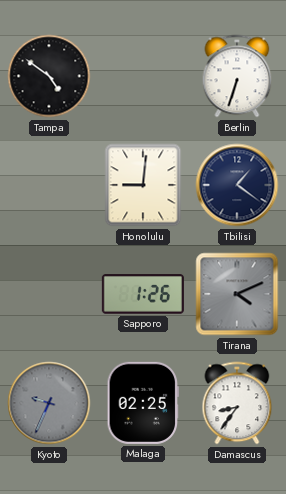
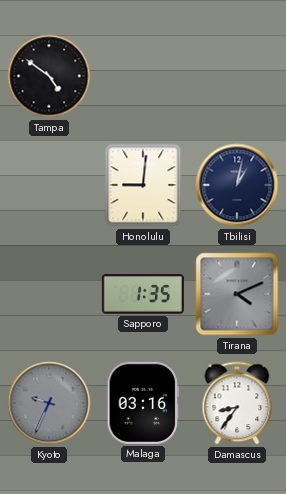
Berlin: 6:33 -> none (237, 76)
Tbilisi: 1:21 -> 1:02 (237, 185)
Sapporo: 1:26 -> 1:35 (143, 294)
Malaga: 02:25 -> 03:16 (142, 403)
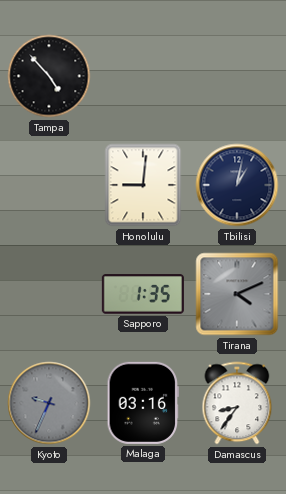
Tampa: 4:51 -> 4:53 (49, 76)
